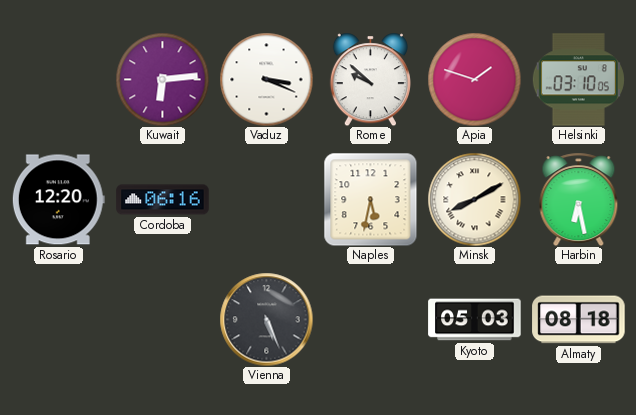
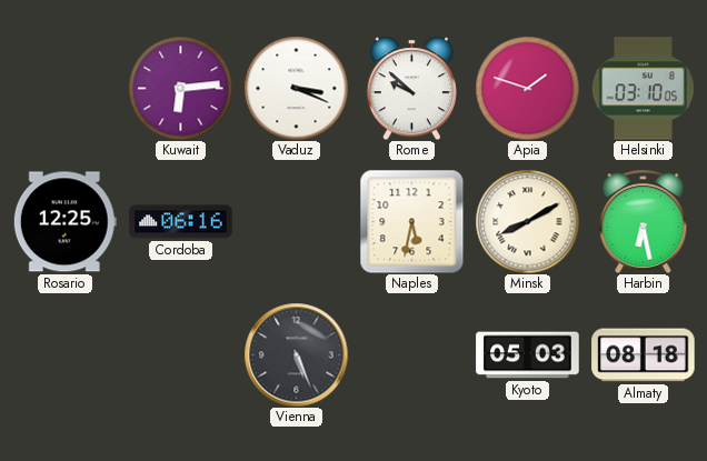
Rosario: 12:20 -> 12:25 (64, 222)
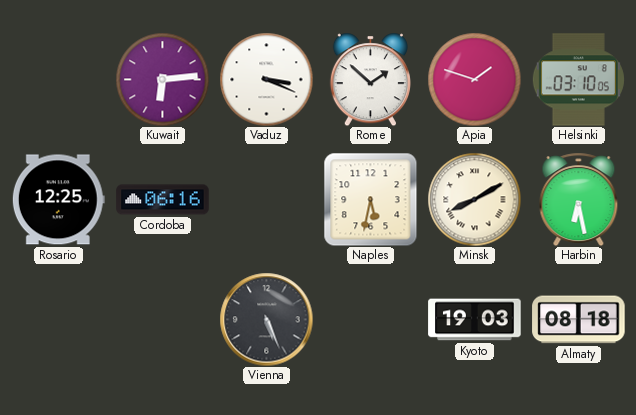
Rome: 9:52 -> 1:52 (370, 79)
Kyoto: 05:03 -> 19:03 (475, 320)
